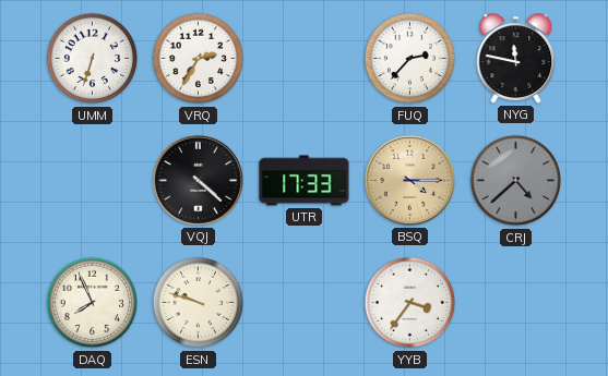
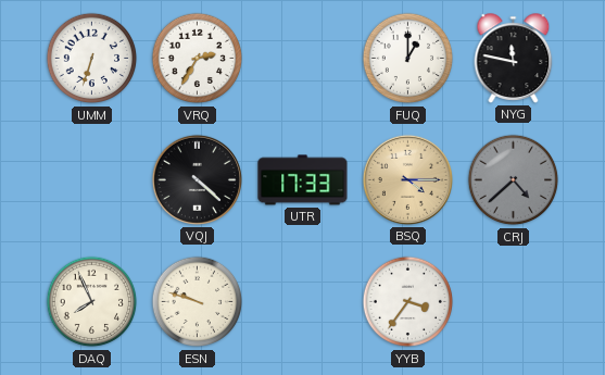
FUQ: 2:37 -> 1:00 (408, 59)
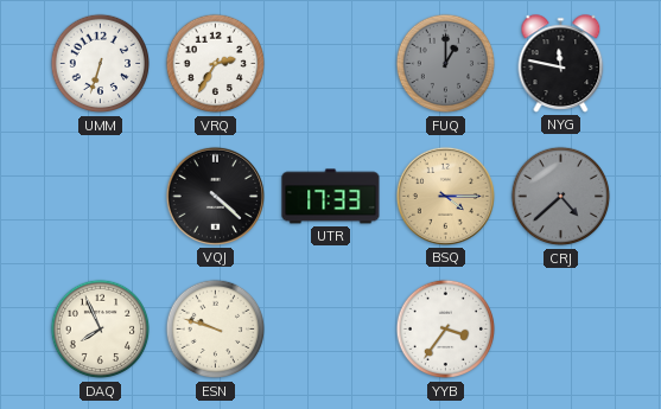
FUQ dial: white -> grey (446, 64)
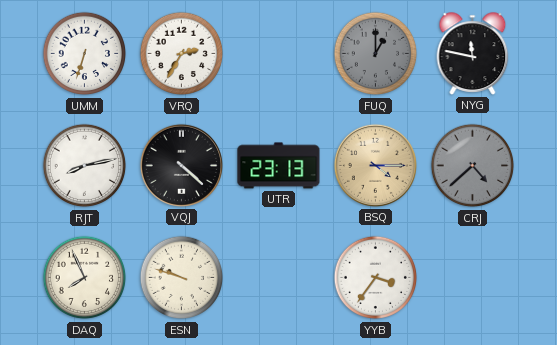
RJT: none -> 8:13 (85, 166)
UTR: 17:33 -> 23:13 (279, 166)
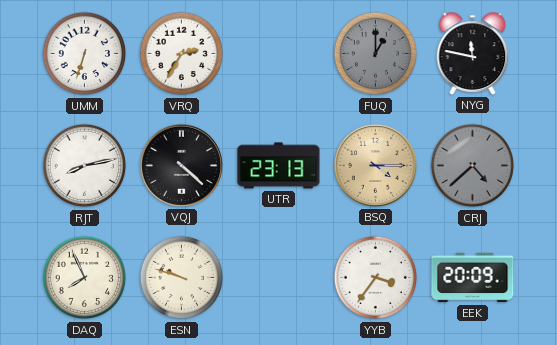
EEK: none -> 20:09 (473, 278)
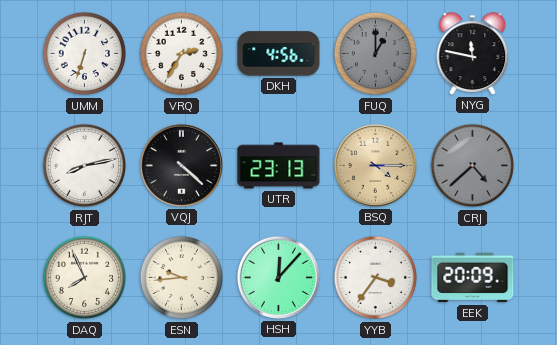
DKH: none -> 4:56 (279, 54)
ESN: 9:48 -> 9:44 (182, 278)
HSH: none -> 12:07 (278, 277)
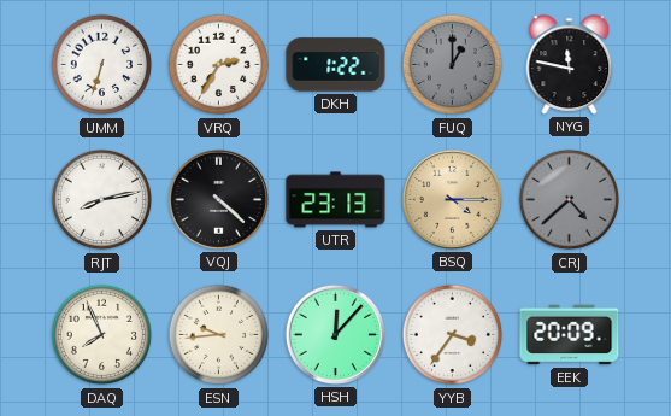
DKH: 4:56 -> 1:22 (336, 65)
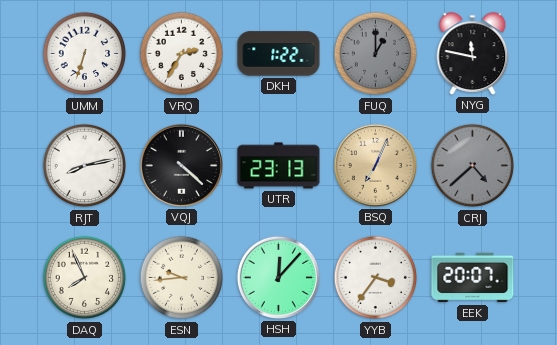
BSQ: 4:15 -> 7:04 (375, 165)
EEK: 20:09 -> 20:07 (473, 278)
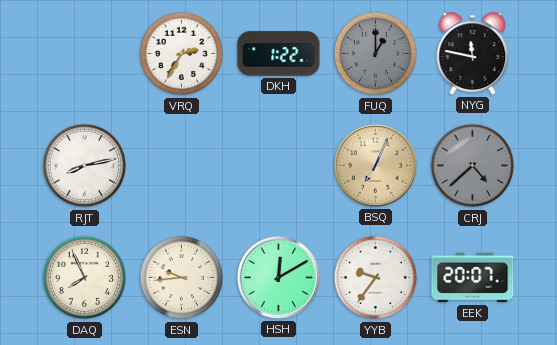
UMM: 6:33 -> none (85, 54)
VQJ: 4:22 -> none (181, 165)
UTR: 23:13 -> none (279, 166)
HSH: 12:07 -> 12:10 (278, 277)
YYB: 3:36 -> 9:36 (376, 278)
